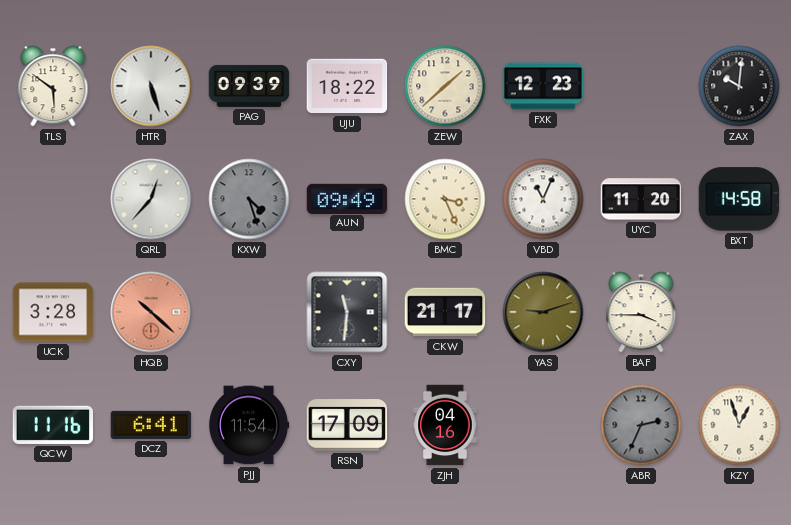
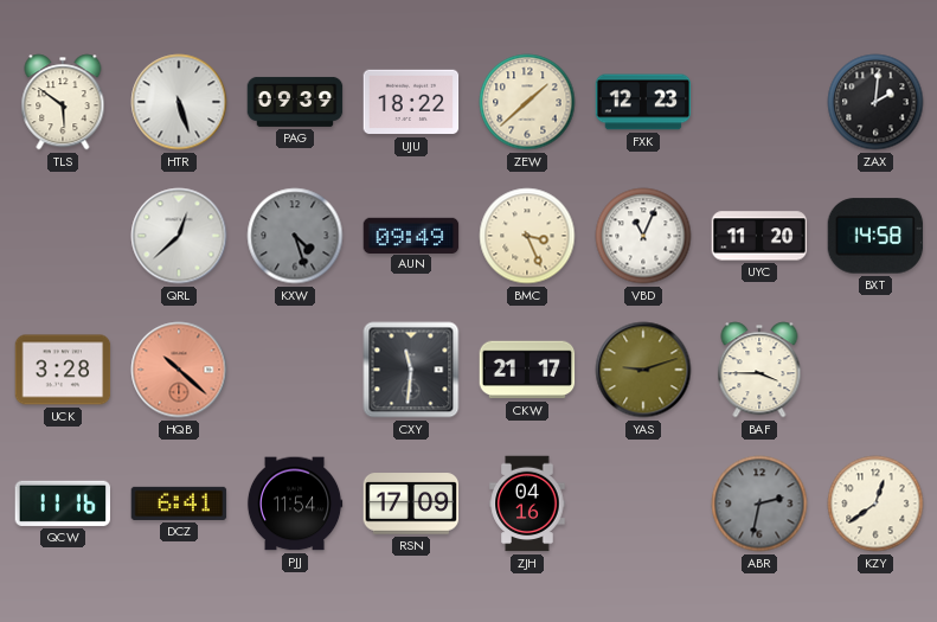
ZAX: 10:01 -> 2:01 (875, 102)
QRL: 12:37 -> 12:38 (179, 236)
ABR: 2:34 -> 2:32 (759, 504)
KZY: 12:57 -> 12:39 (875, 504)
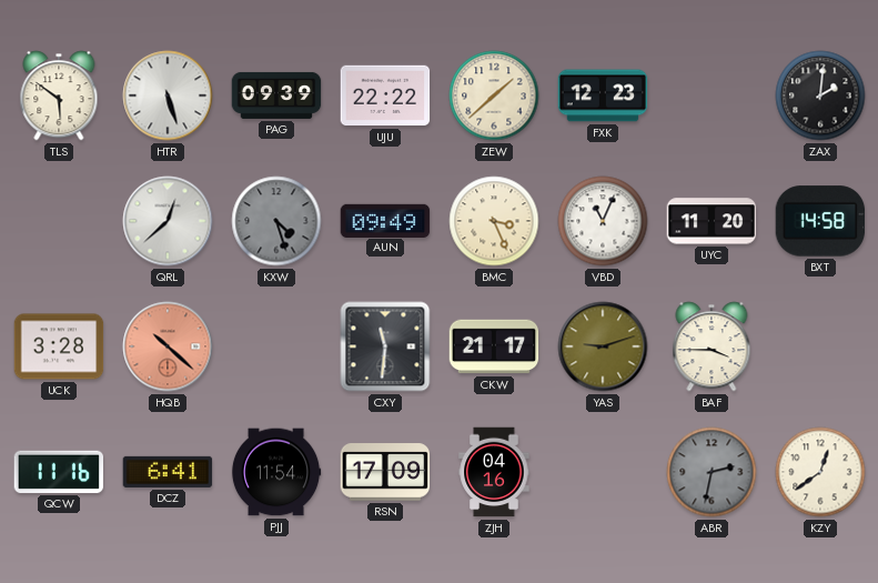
UJU: 18:22 -> 22:22 (385, 96)
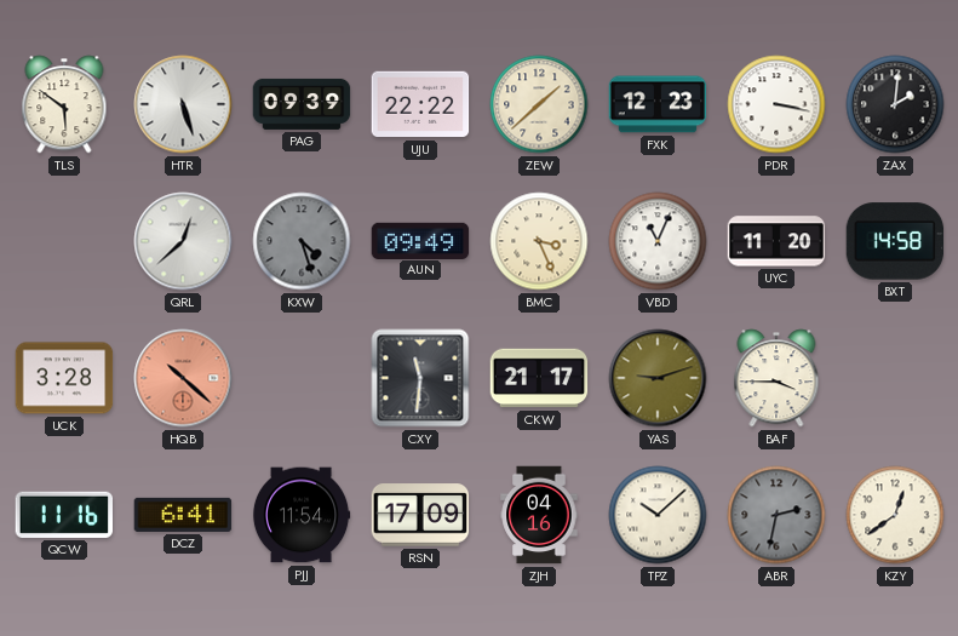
PDR: none -> 3:17 (776, 104)
TPZ: none -> 10:08 (658, 515)
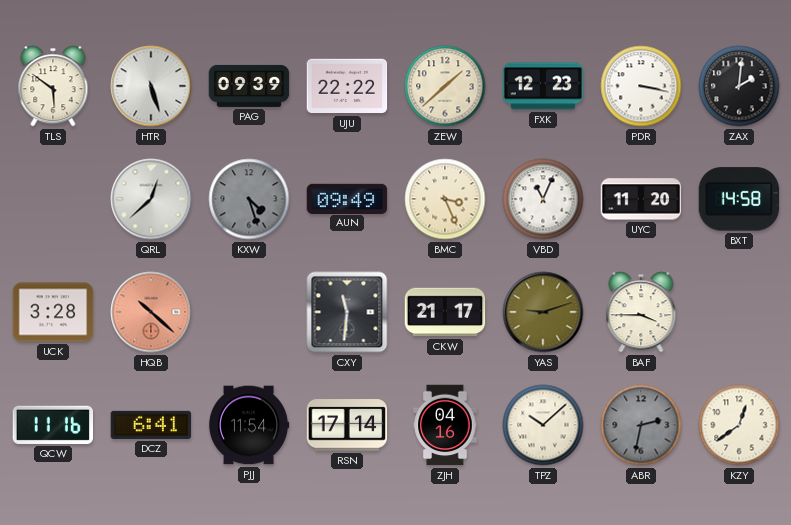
RSN: 17:09 -> 17:14 (347, 425)
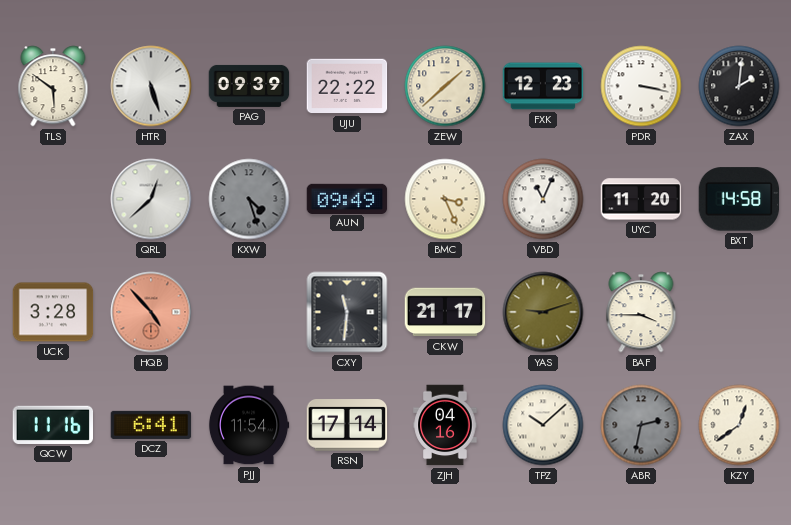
HQB: 10:22 -> 4:53 (151, 312)
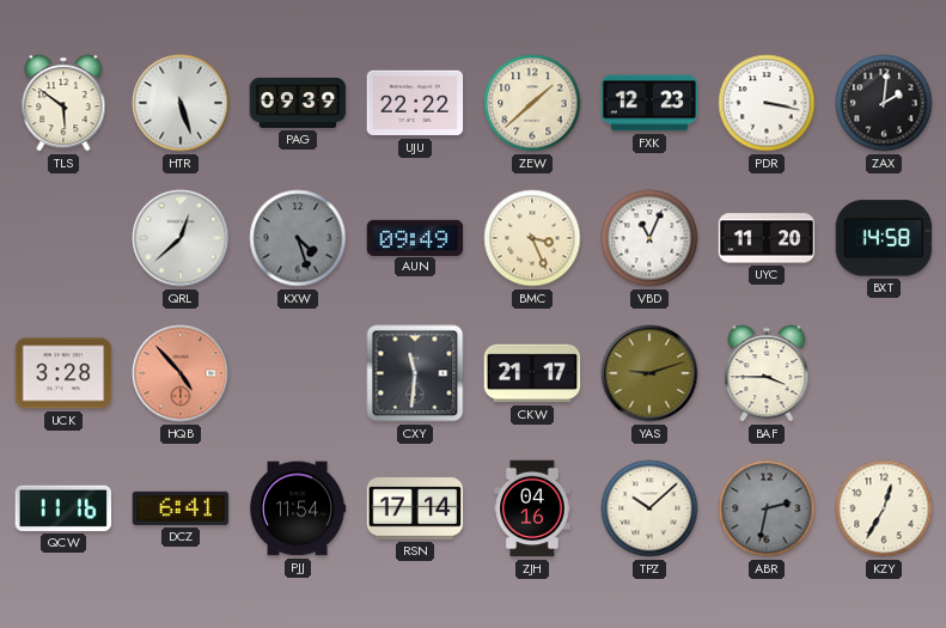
KZY: 12:39 -> 12:35 (884, 508)
